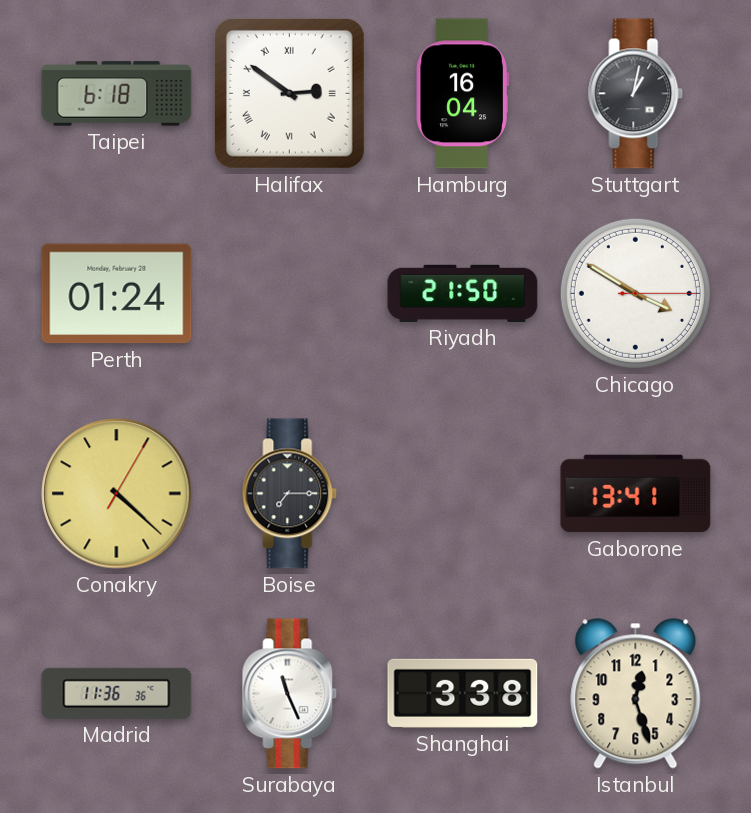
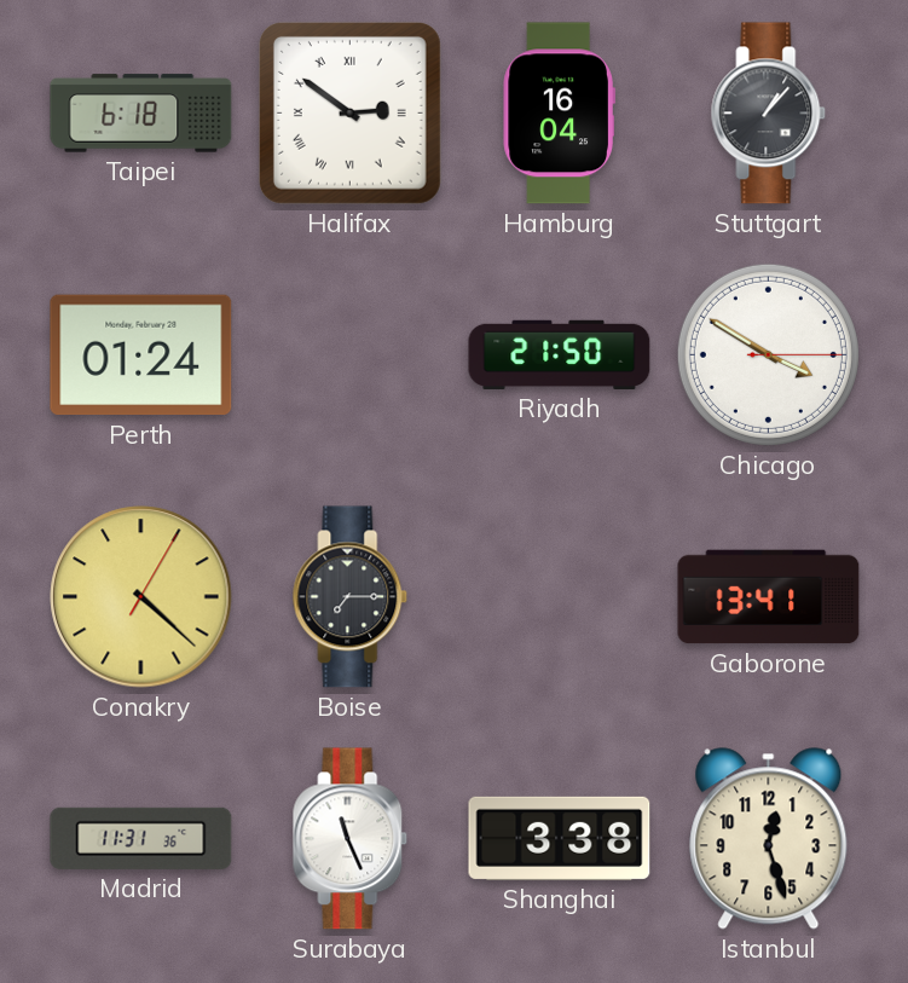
Stuttgart: 1:02 -> 1:07 (769, 114)
Madrid: 11:36 -> 11:31 (141, 838)
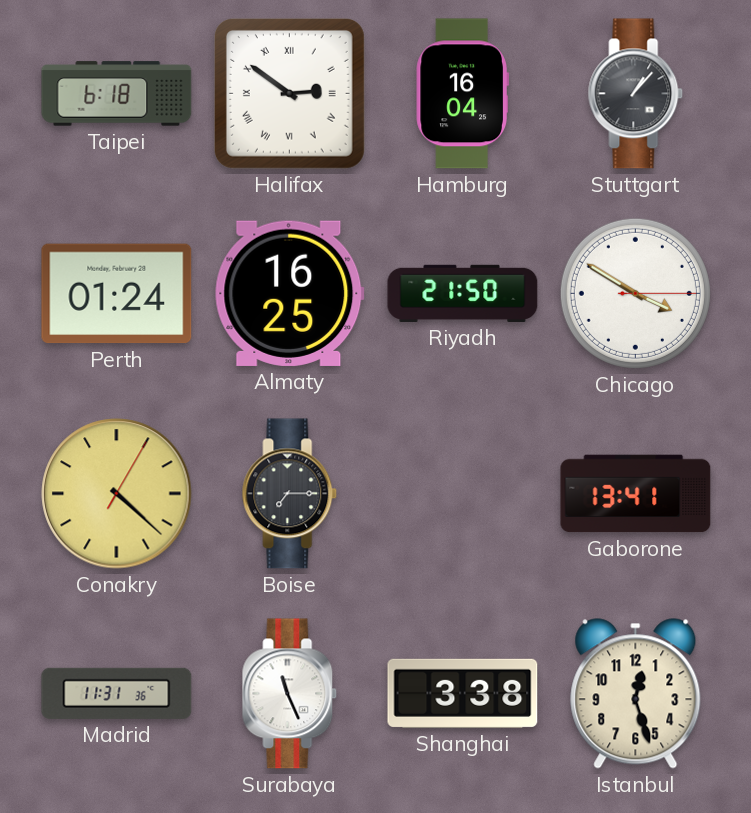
Almaty: none -> 16:25 (290, 293)
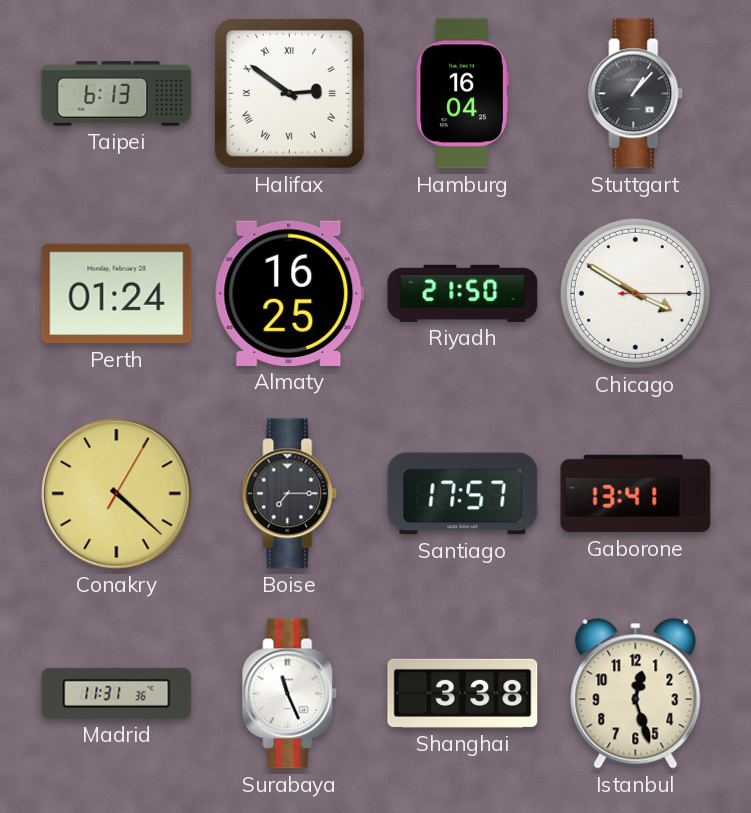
Taipei: 6:18 -> 6:13 (117, 94)
Santiago: none -> 17:57 (463, 494)
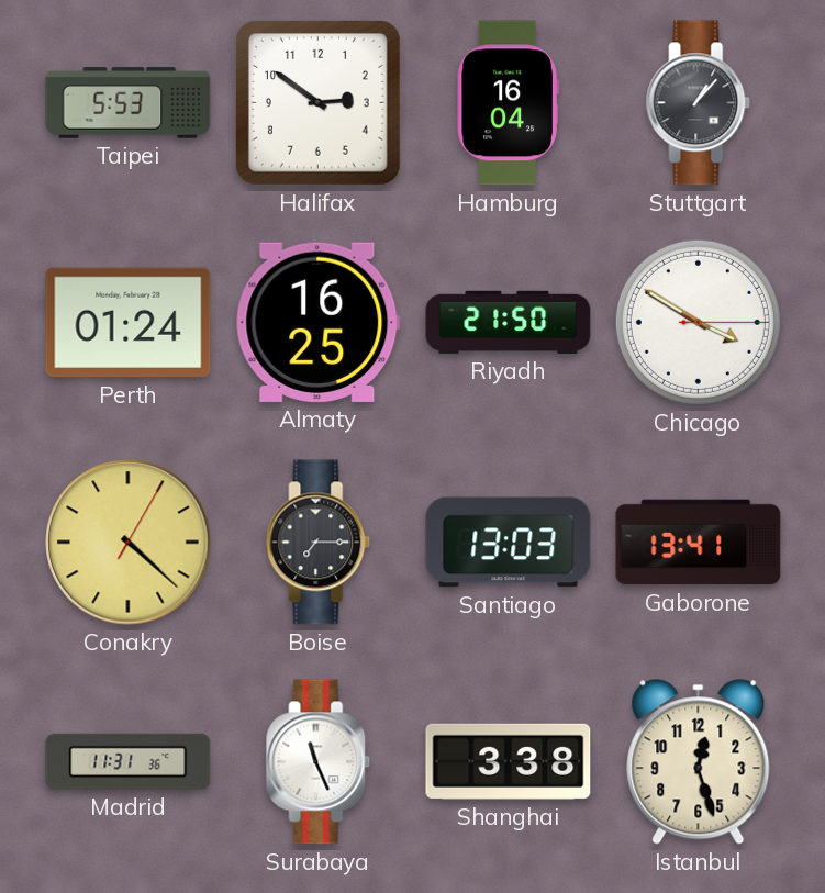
Taipei: 6:13 -> 5:53 (129, 103)
Halifax numerals: Roman -> Arabic (317, 102)
Santiago: 17:57 -> 13:03 (509, 543)
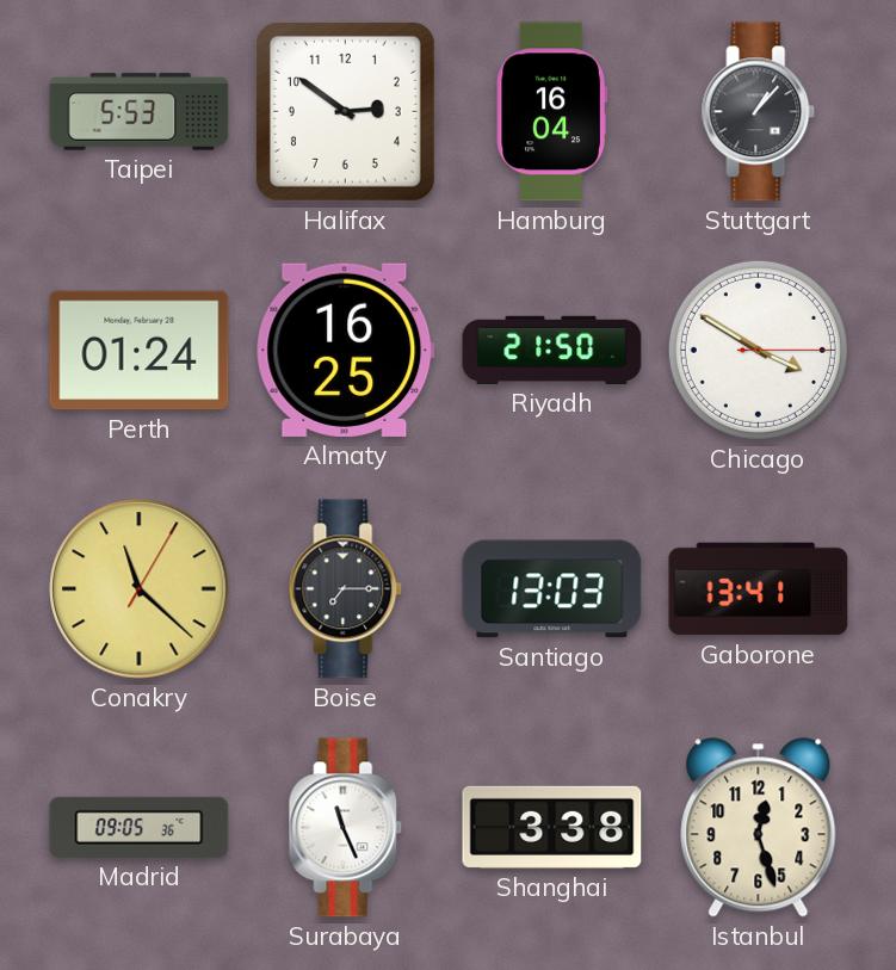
Conakry: 4:22 -> 11:22 (140, 589)
Madrid: 11:31 -> 09:05 (140, 827)
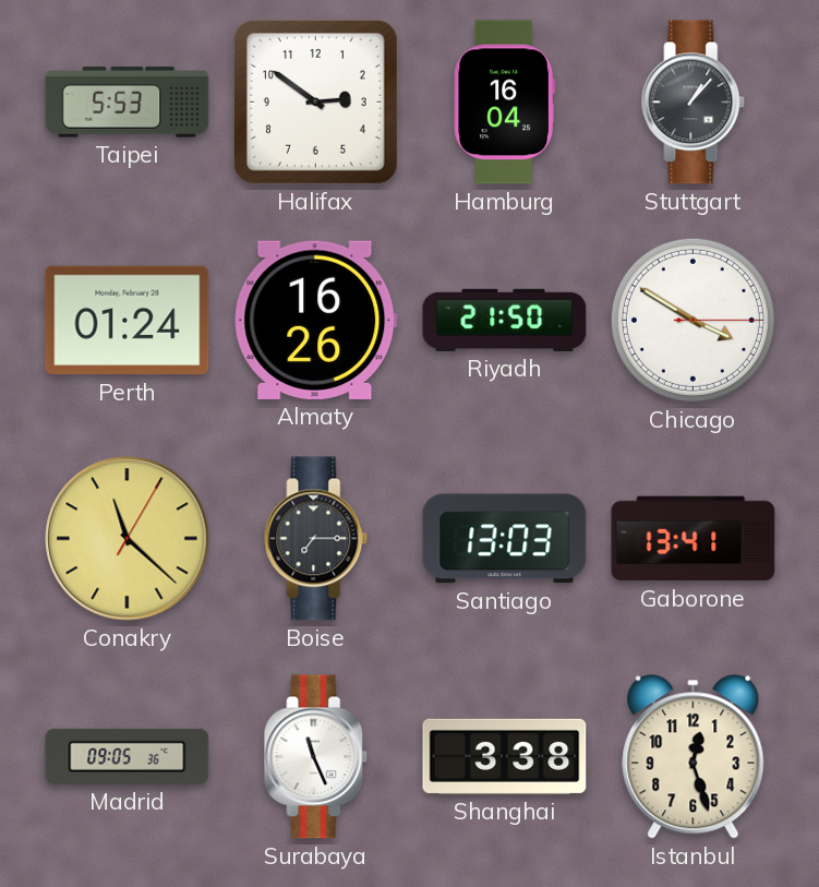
Almaty: 16:25 -> 16:26 (316, 320)
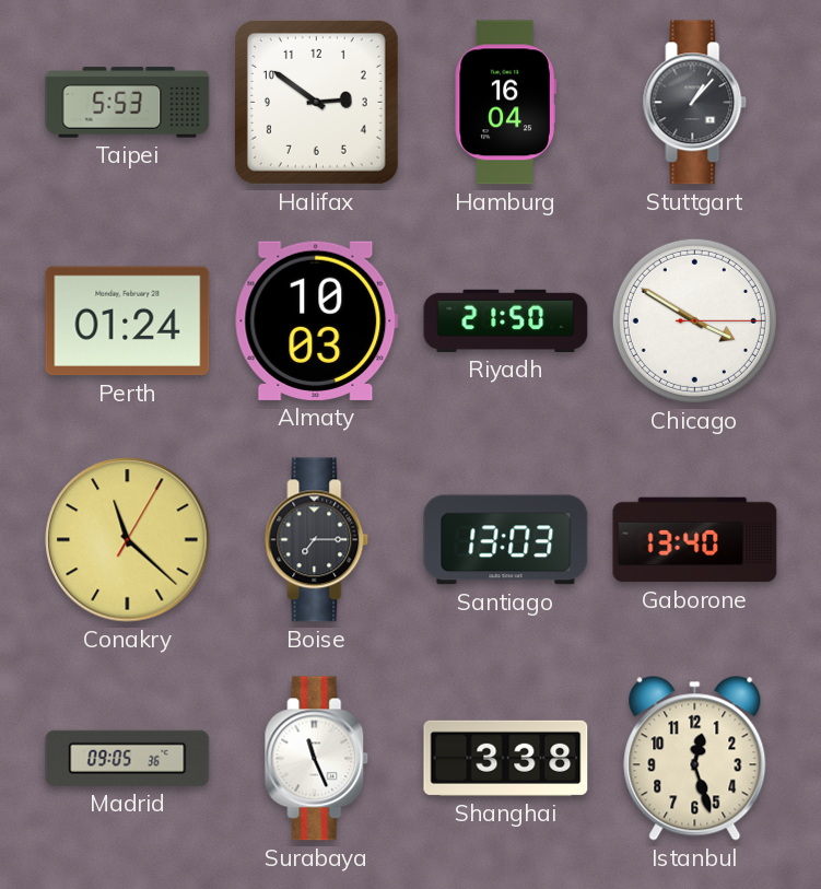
Almaty: 16:26 -> 10:03 (317, 320)
Gaborone: 13:41 -> 13:40 (695, 540)
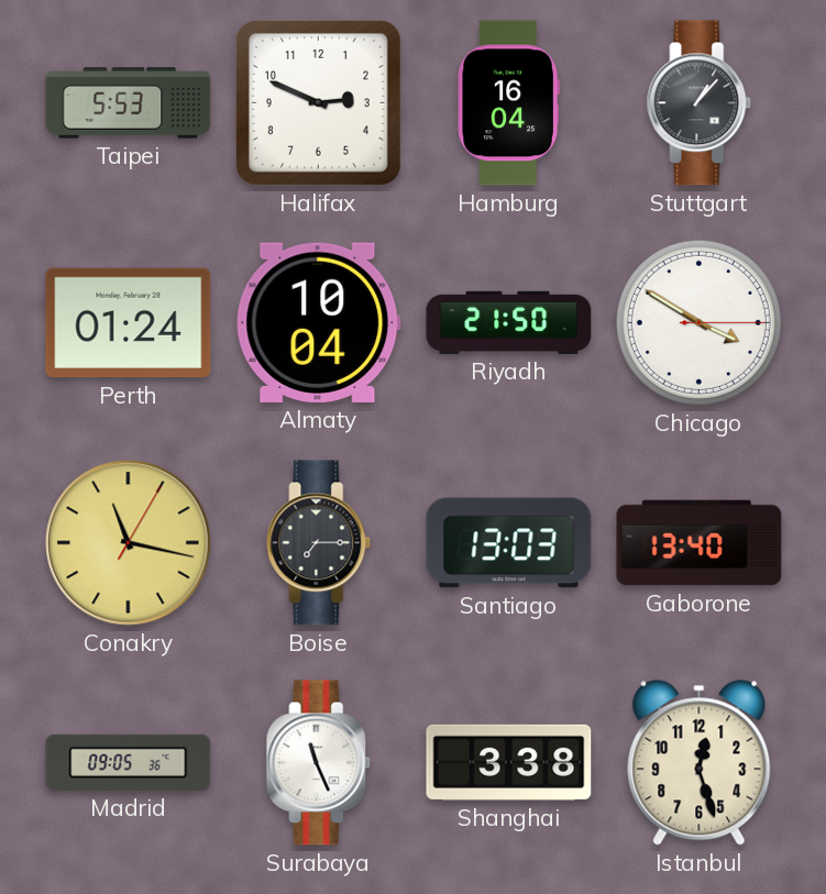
Halifax: 2:51 -> 2:49 (318, 102)
Almaty: 10:03 -> 10:04 (319, 322)
Conakry: 11:22 -> 11:17 (129, 543)
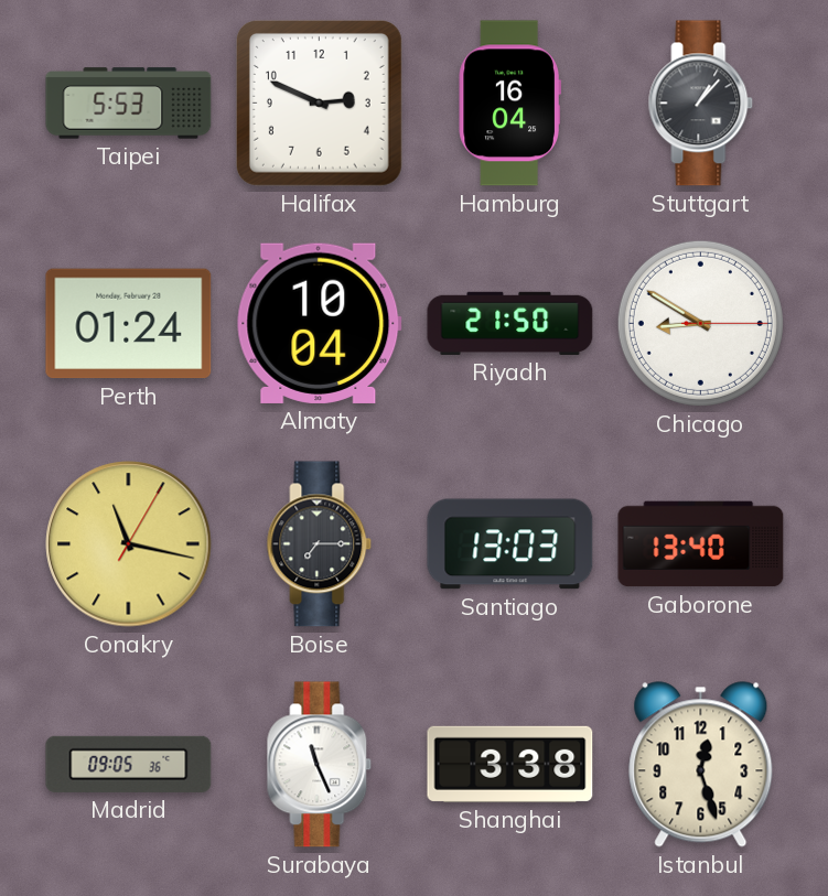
Chicago: 3:50 -> 8:50 (700, 323)
